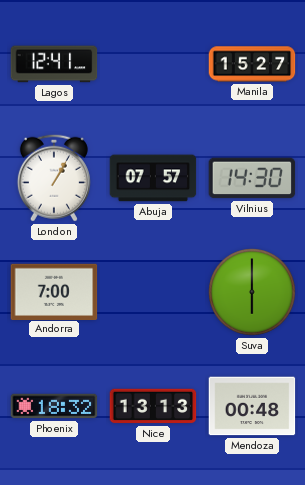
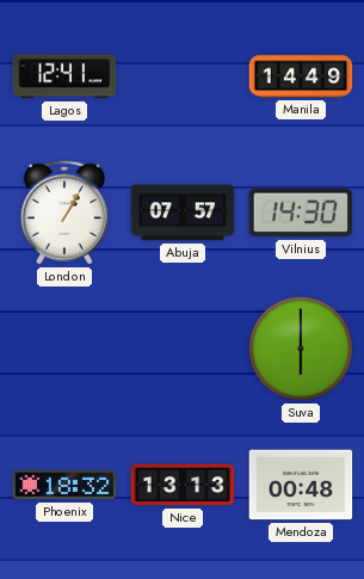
Manila: 15:27 -> 14:49 (301, 76)
Andorra: 7:00 -> none (54, 291)
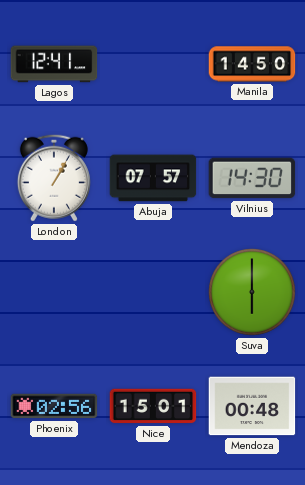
Manila: 14:49 -> 14:50 (252, 64)
Phoenix: 18:32 -> 02:56 (54, 406)
Nice: 13:13 -> 15:01 (153, 406)
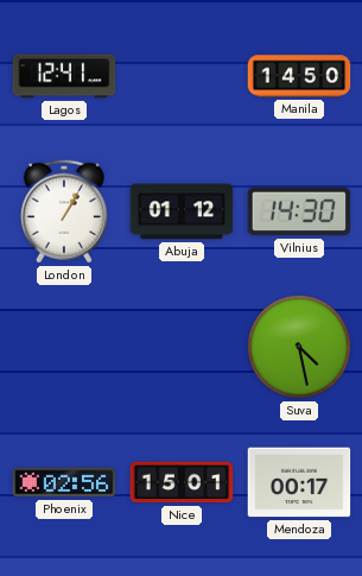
Abuja: 07:57 -> 01:12 (182, 211)
Suva: 6:00 -> 4:28 (299, 347)
Mendoza: 00:48 -> 00:17 (299, 482)
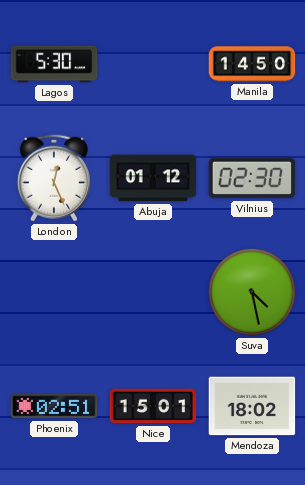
Lagos: 12:41 -> 5:30 (54, 64)
London: 1:05 -> 12:26 (54, 178)
Vilnius: 14:30 -> 02:30 (252, 178)
Phoenix: 02:56 -> 02:51 (54, 406)
Mendoza: 00:17 -> 18:02 (252, 406)
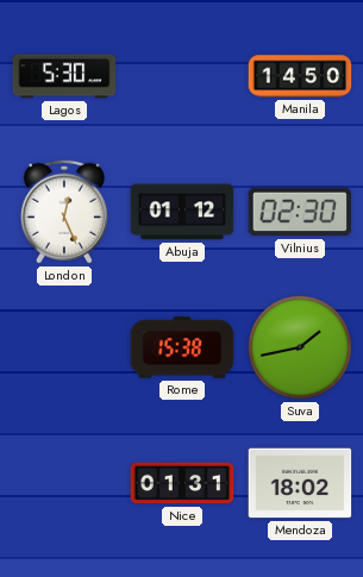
Rome: none -> 15:38 (182, 347)
Suva: 4:28 -> 1:43 (300, 347)
Phoenix: 02:51 -> none (54, 406)
Nice: 15:01 -> 01:31 (182, 483)
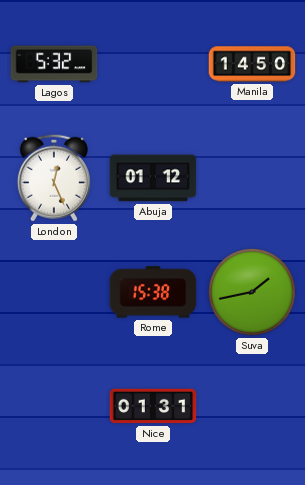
Lagos: 5:30 -> 5:32 (54, 64)
Vilnius: 02:30 -> none (300, 212)
Mendoza: 18:02 -> none (300, 483)
